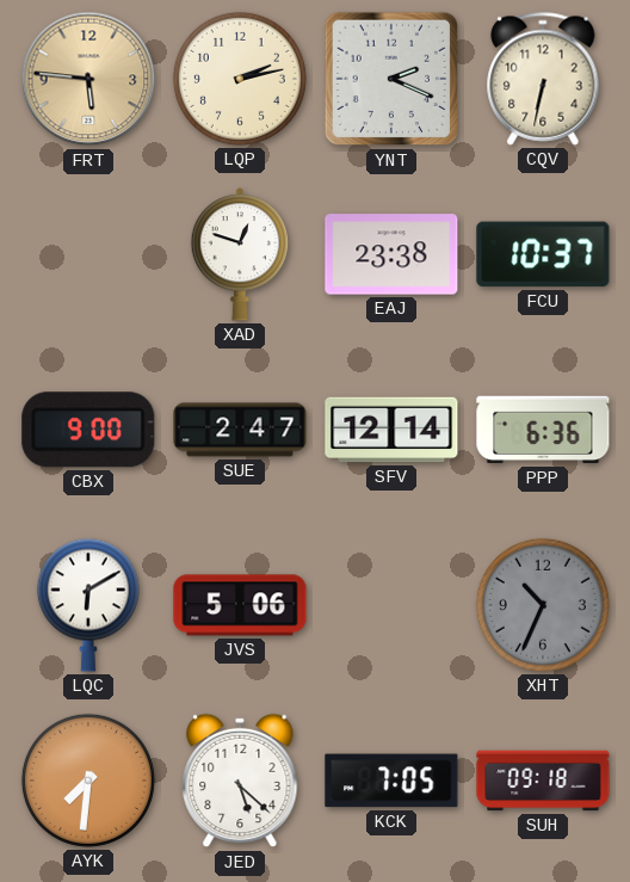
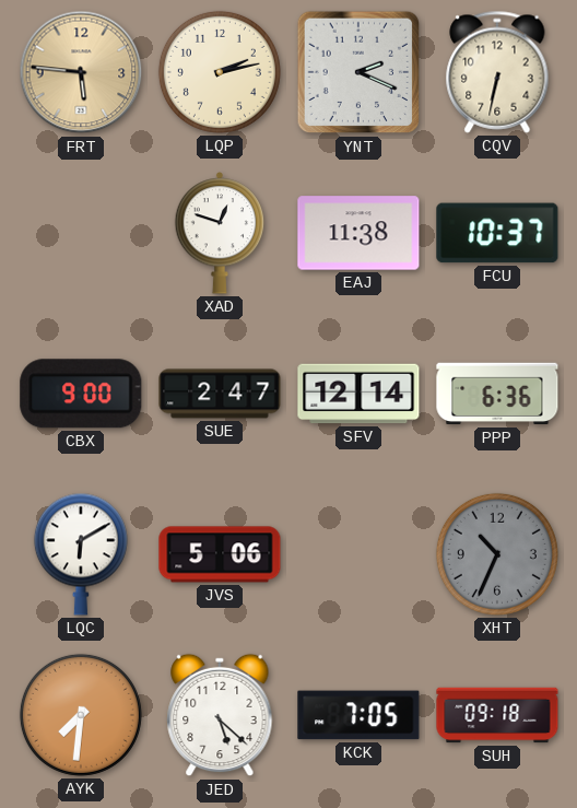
EAJ: 23:38 -> 11:38 (358, 233)
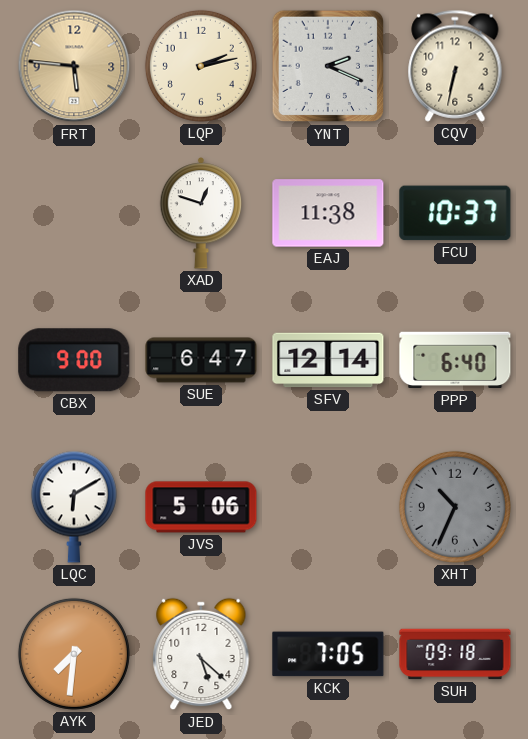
SUE: 2:47 -> 6:47 (201, 360)
PPP: 6:36 -> 6:40 (455, 360)
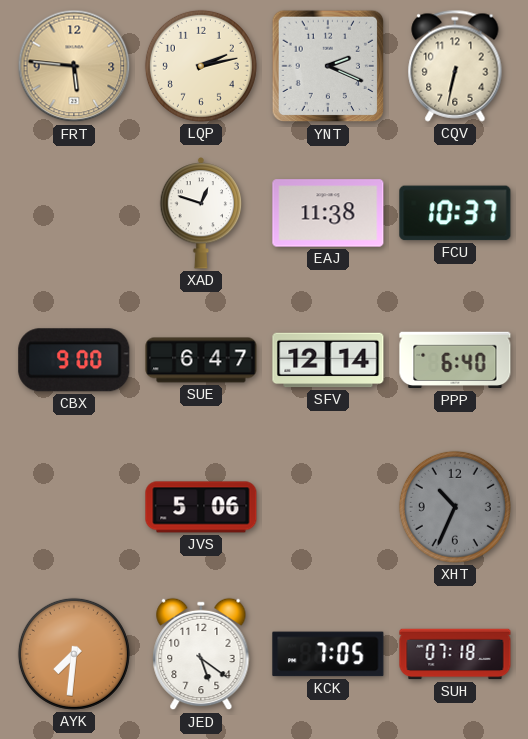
LQC: 6:10 -> none (74, 507)
JED: 5:22 -> 5:21 (201, 654)
SUH: 09:18 -> 07:18 (455, 654)
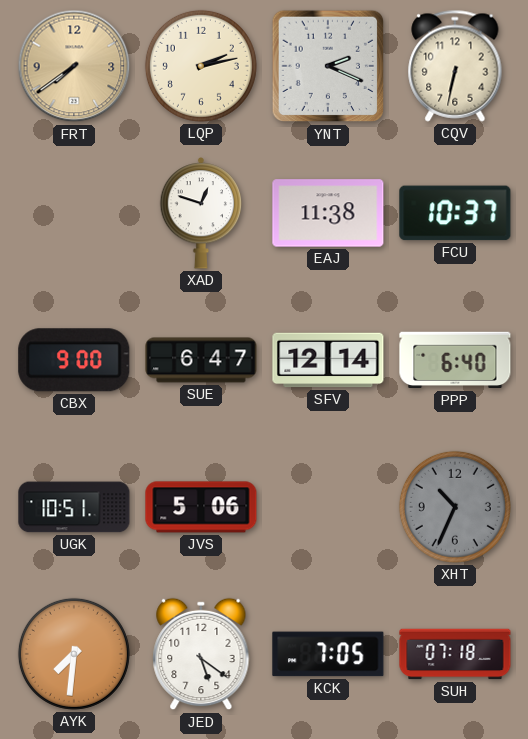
FRT: 5:46 -> 7:39 (74, 66)
UGK: none -> 10:51 (74, 507)
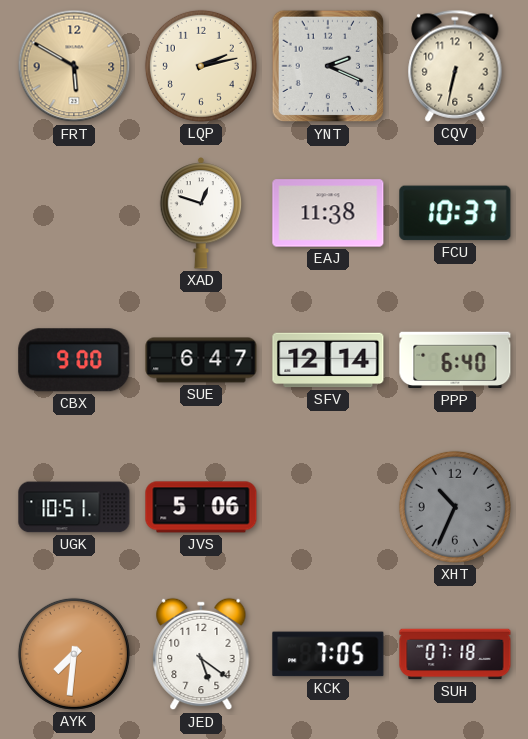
FRT: 7:39 -> 5:50 (74, 66)
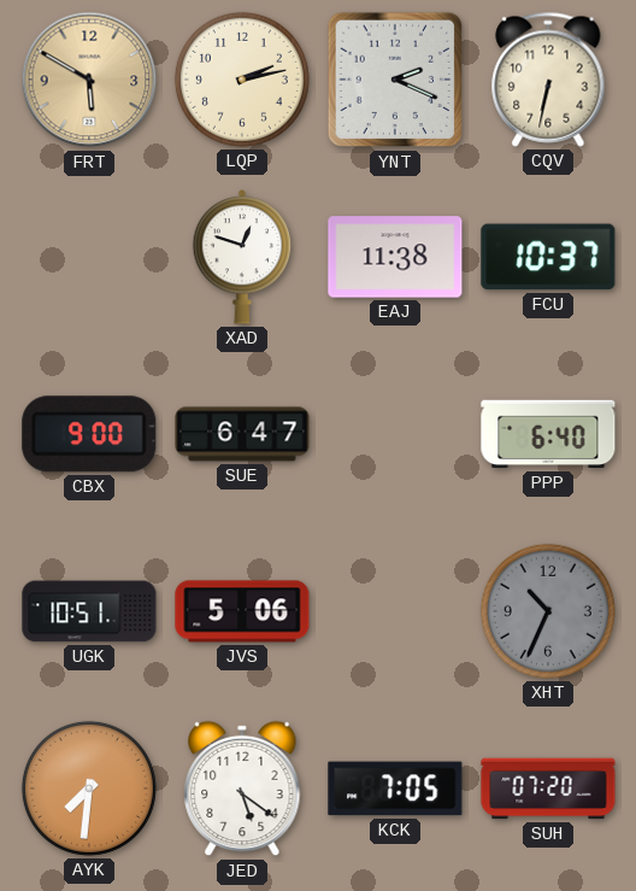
SFV: 12:14 -> none (328, 360)
SUH: 07:18 -> 07:20 (548, 789)
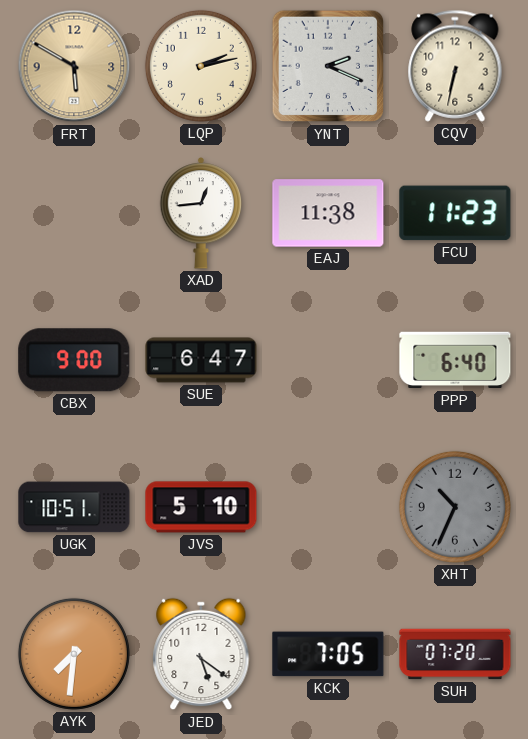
XAD: 12:48 -> 12:44 (201, 213)
FCU: 10:37 -> 11:23 (455, 213)
JVS: 5:06 -> 5:10 (201, 507)
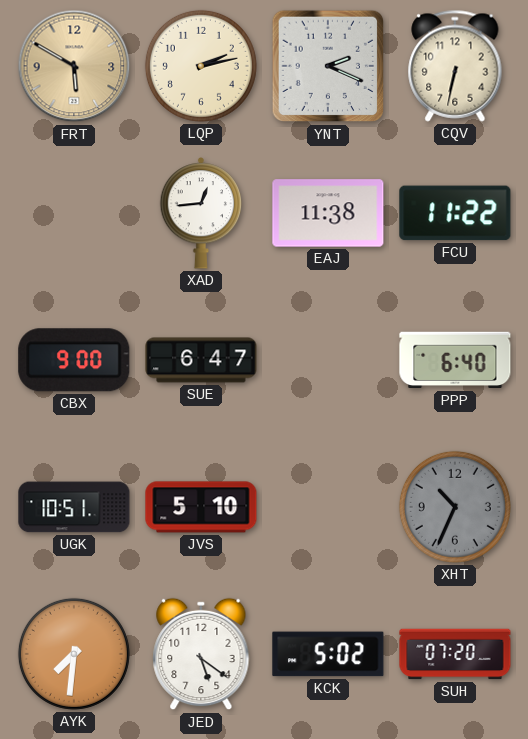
FCU: 11:23 -> 11:22 (455, 213)
KCK: 7:05 -> 5:02 (328, 654)
